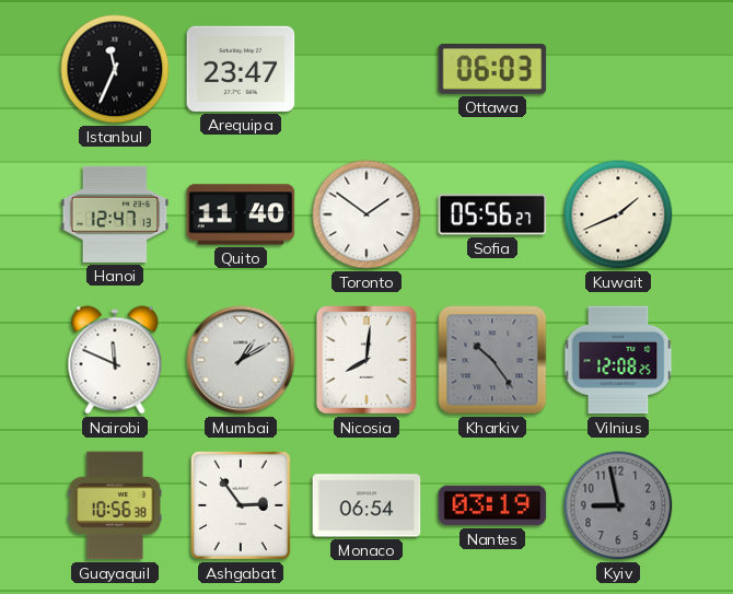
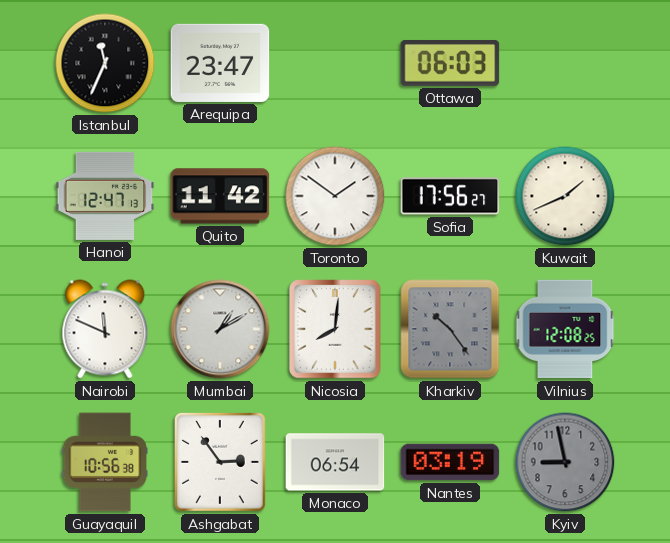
Quito: 11:40 -> 11:42 (220, 196)
Sofia: 05:56 -> 17:56 (450, 196)
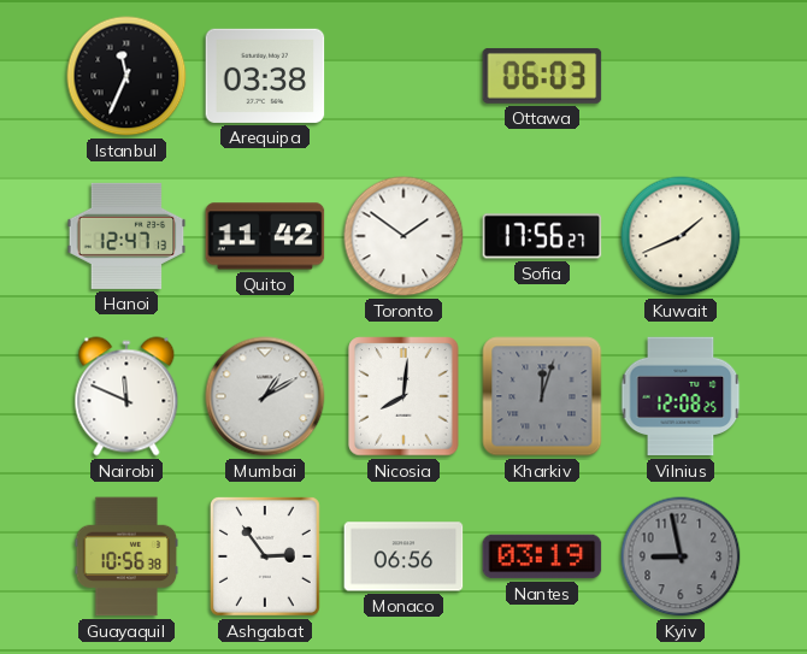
Arequipa: 23:47 -> 03:38 (265, 76)
Kharkiv: 10:24 -> 12:03 (542, 396)
Monaco: 06:54 -> 06:56 (403, 556)
